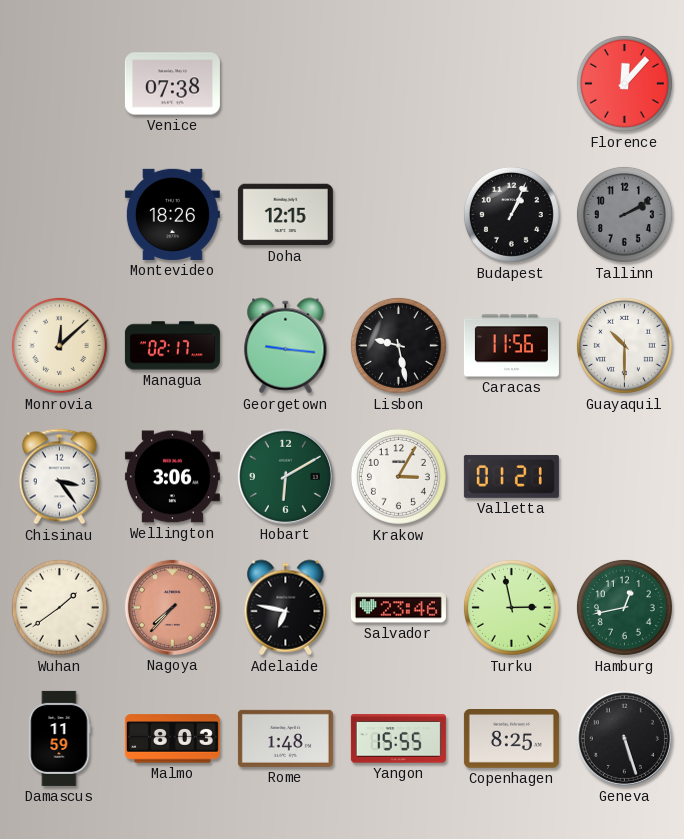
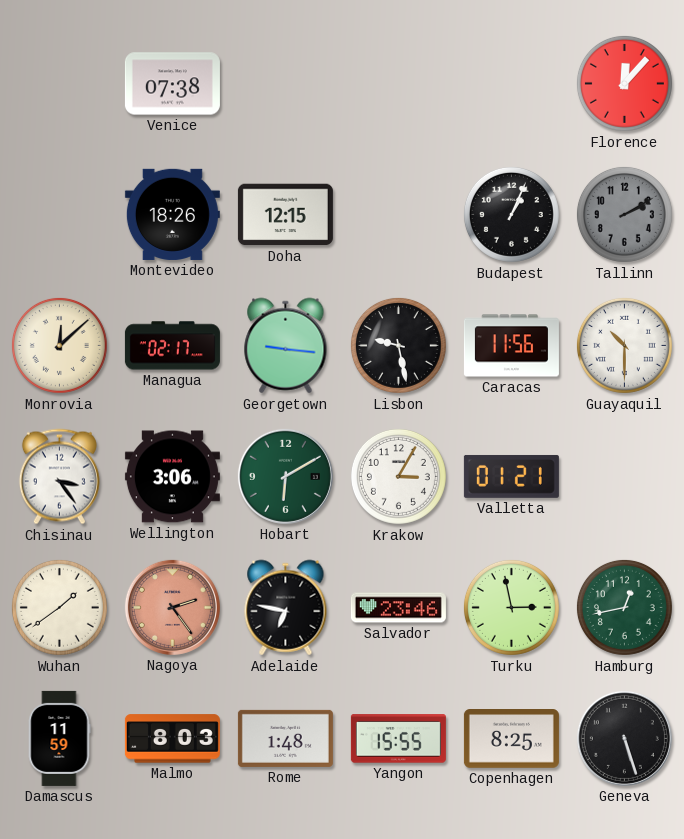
Nagoya: 7:37 -> 2:24 (172, 607)
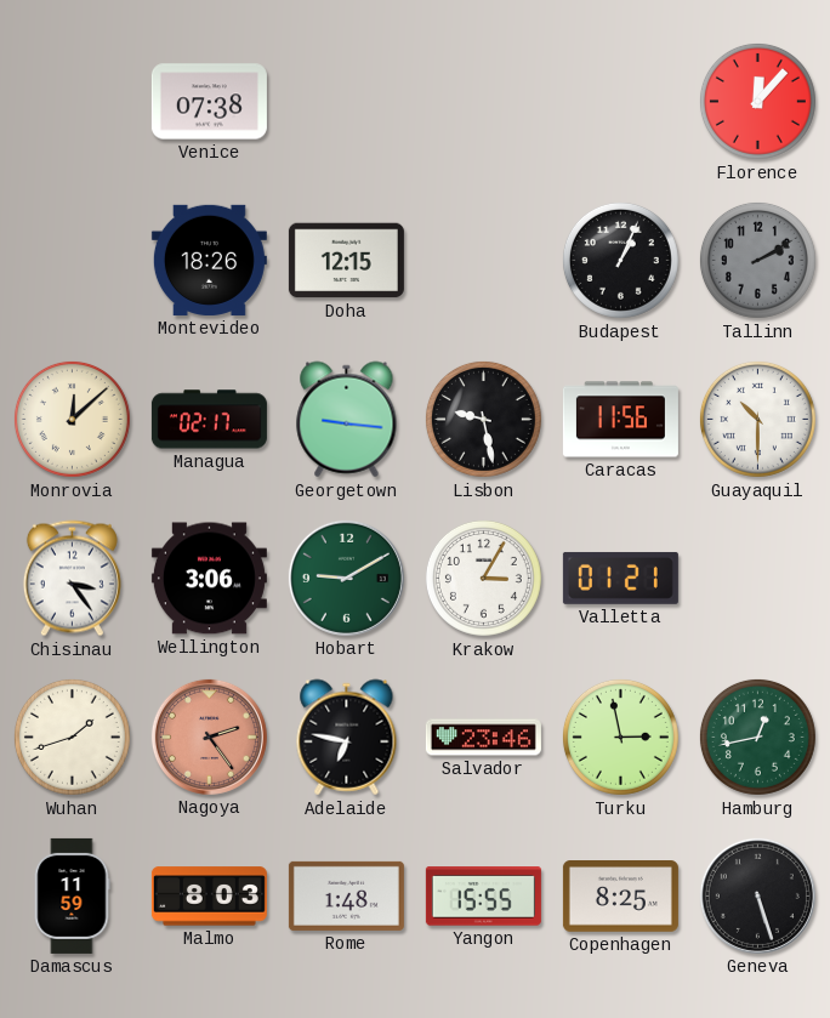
Hobart: 6:10 -> 9:10 (346, 578)
Wuhan: 1:39 -> 1:42 (72, 737)
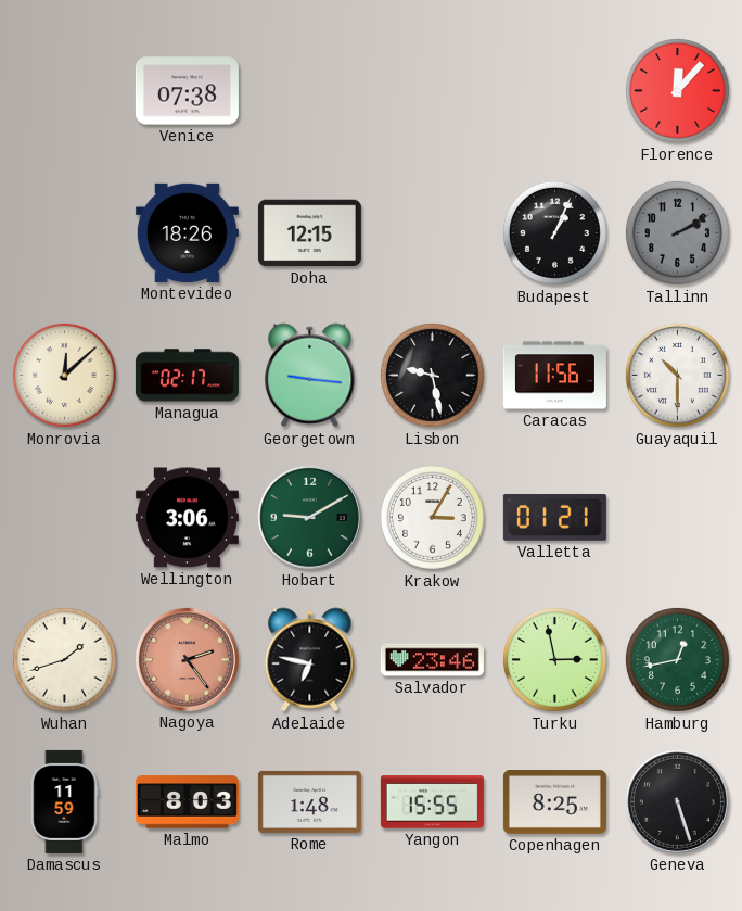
Chisinau: 3:24 -> none (72, 579)
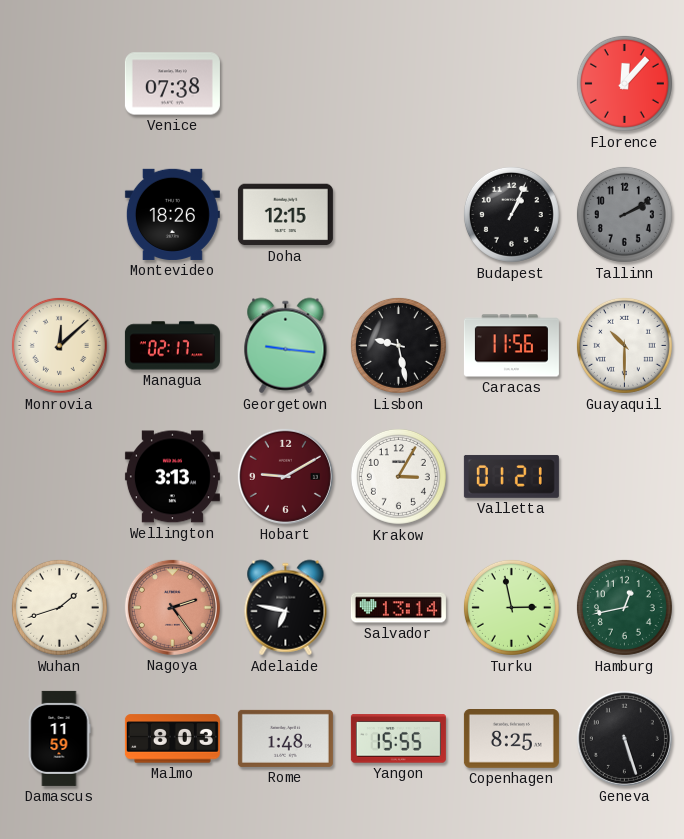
Wellington: 3:06 -> 3:13 (172, 477)
Hobart dial: green -> burgundy (285, 476)
Salvador: 23:46 -> 13:14 (398, 608)
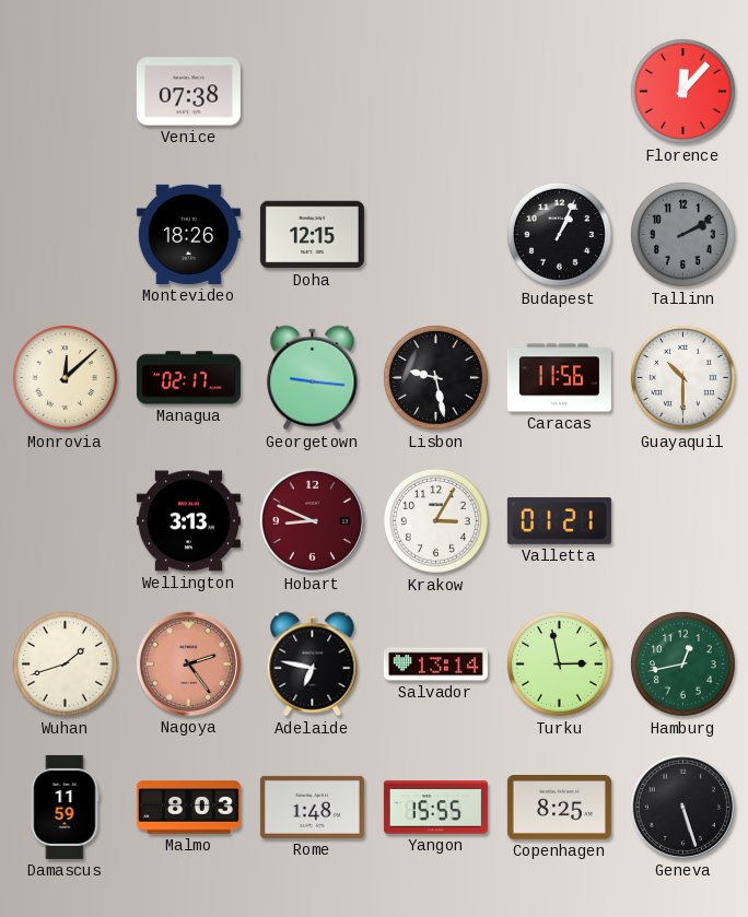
Hobart: 9:10 -> 8:49 (312, 520)
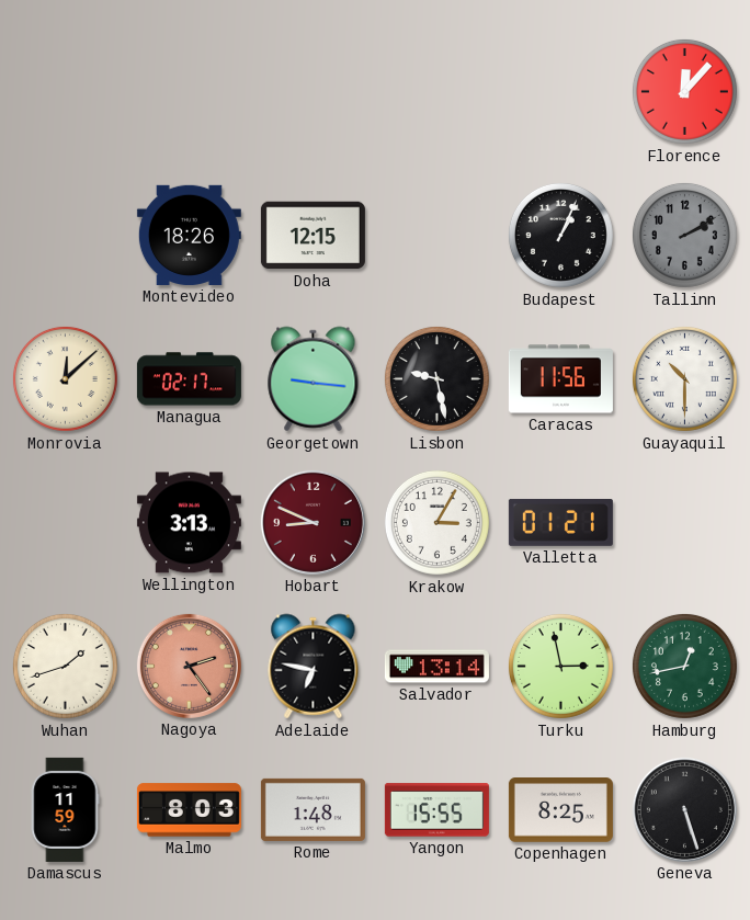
Venice: 07:38 -> none (188, 92)
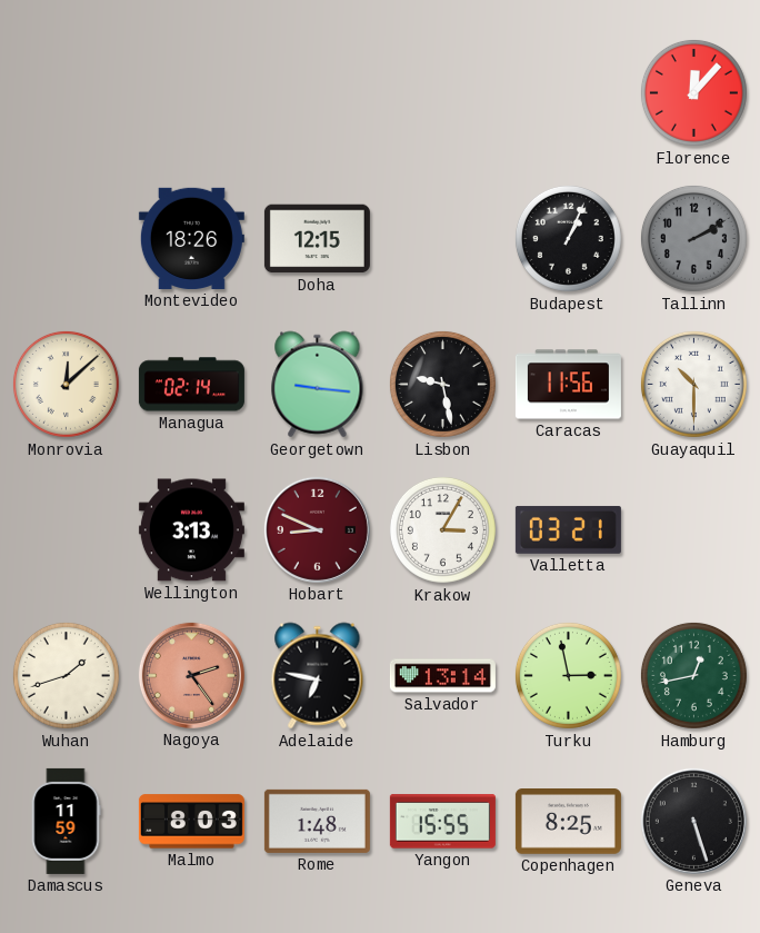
Managua: 02:17 -> 02:14 (191, 385)
Valletta: 01:21 -> 03:21 (568, 529)
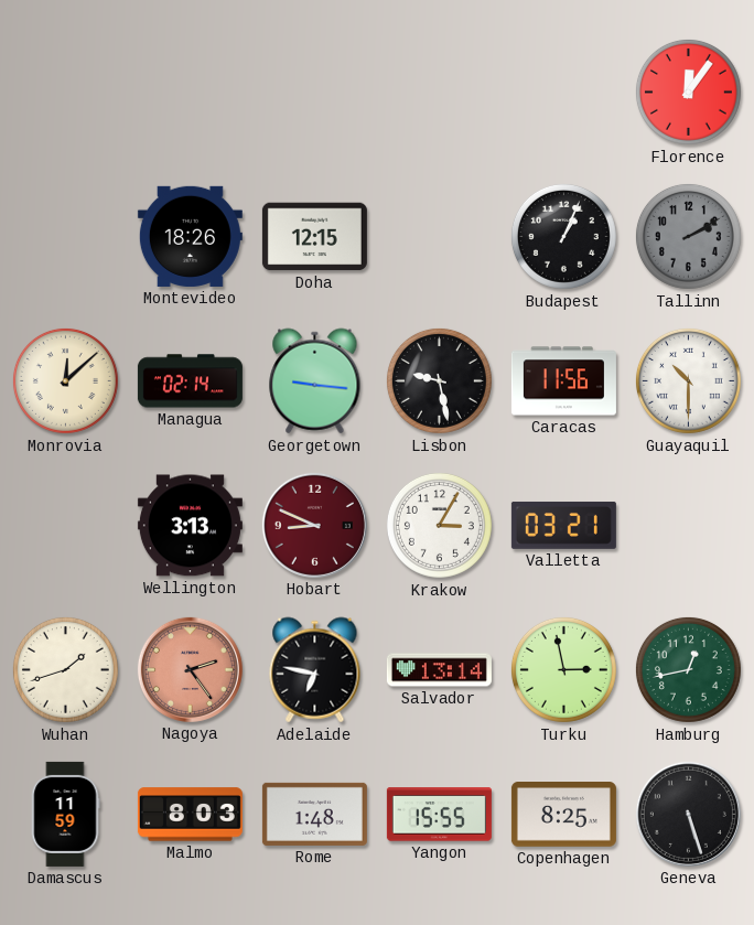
Florence: 12:07 -> 12:06 (688, 92)
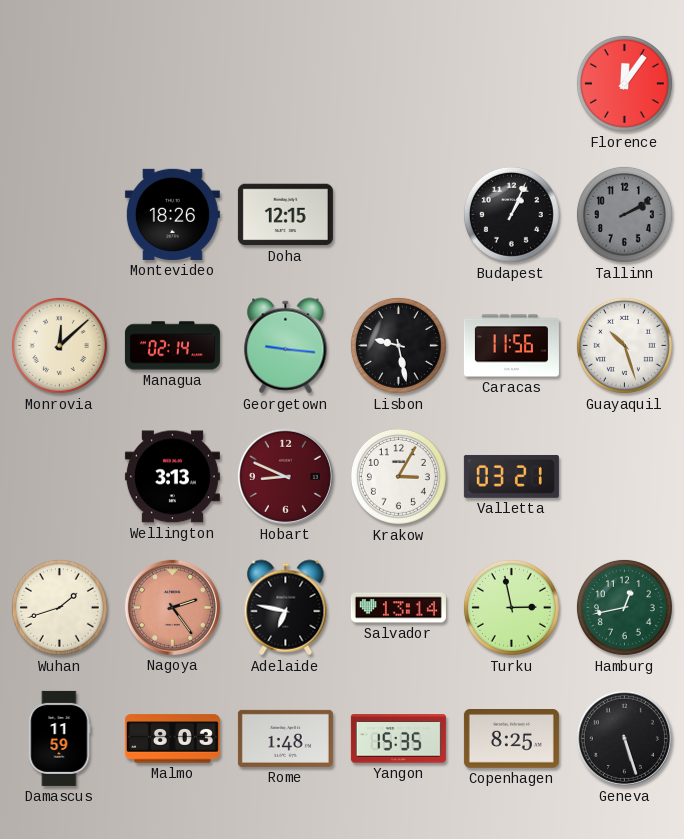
Guayaquil: 10:30 -> 10:27 (624, 345)
Yangon: 15:55 -> 15:35 (398, 739)
